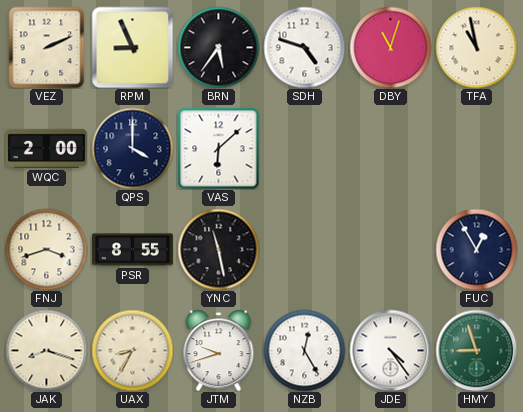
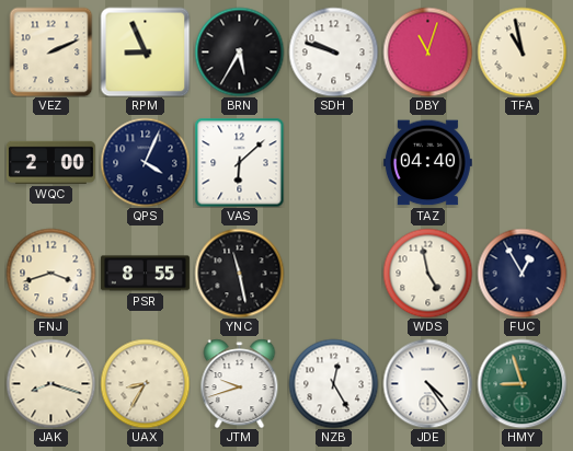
BRN: 5:36 -> 5:35 (239, 51)
SDH: 4:48 -> 9:48 (333, 51)
QPS: 4:00 -> 4:04 (145, 162)
TAZ: none -> 04:40 (427, 163)
WDS: none -> 4:58 (427, 273)
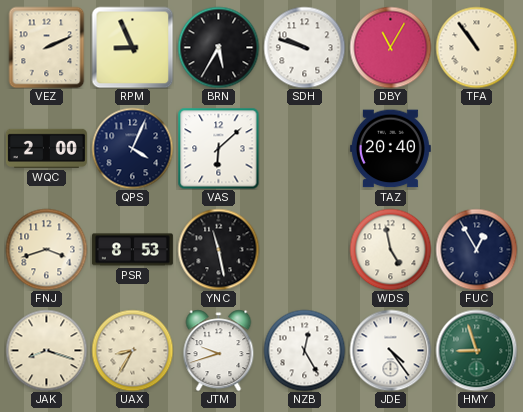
DBY: 11:03 -> 11:05 (390, 47)
TFA: 10:58 -> 10:54 (476, 47)
TAZ: 04:40 -> 20:40 (390, 149)
PSR: 8:55 -> 8:53 (132, 250)
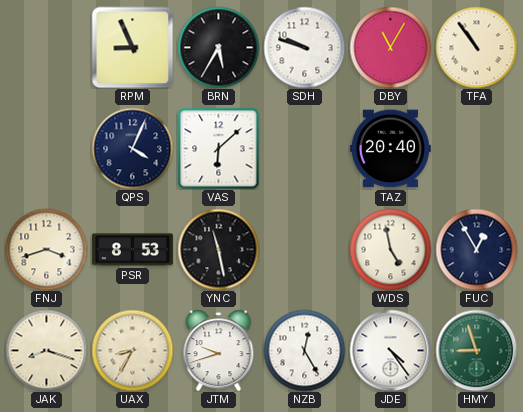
VEZ: 2:11 -> none (47, 47)
WQC: 2:00 -> none (46, 148)
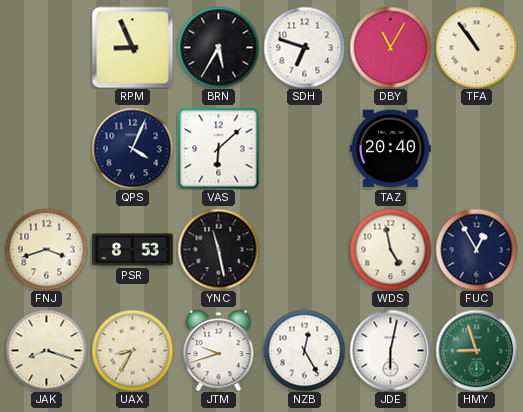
SDH: 9:48 -> 6:48 (304, 47)
JDE: 4:24 -> 6:02 (390, 350)
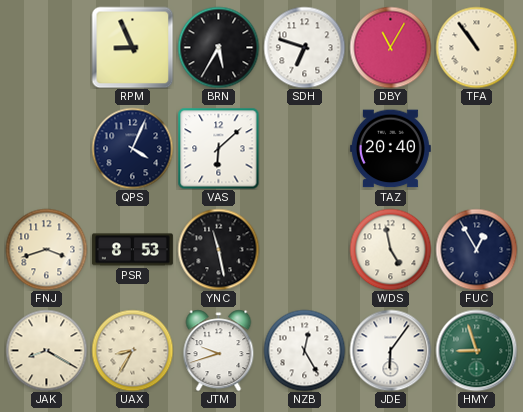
JAK: 8:18 -> 8:20 (46, 350)
JDE: 6:02 -> 6:06 (390, 350)
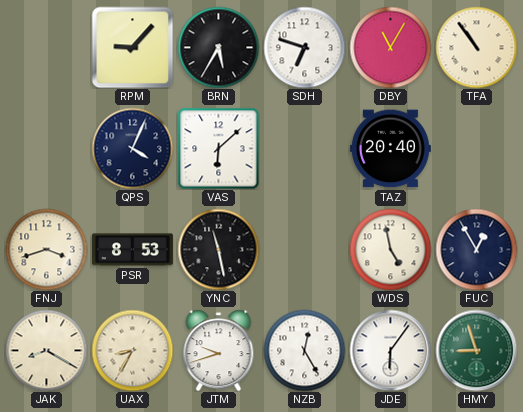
RPM: 8:56 -> 9:07 (132, 47)
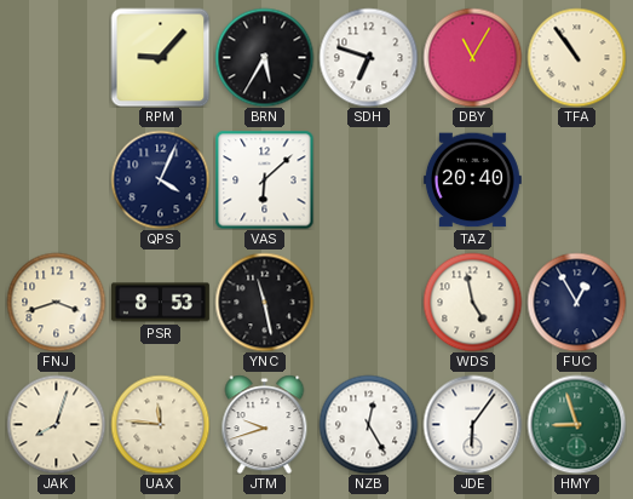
JAK: 8:20 -> 8:03 (56, 424)
UAX: 8:35 -> 11:46 (160, 424)
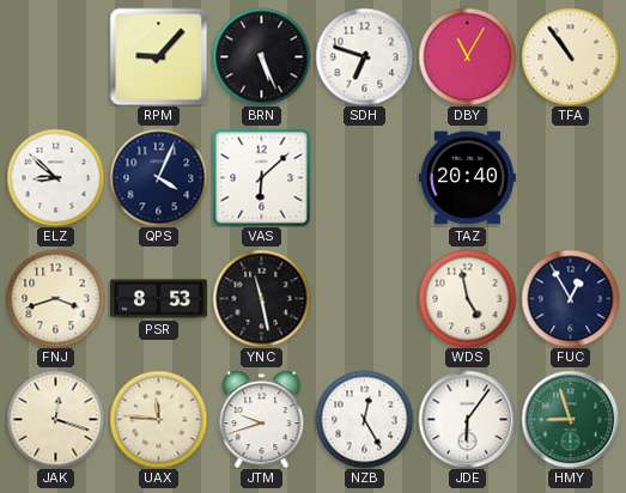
BRN: 5:35 -> 5:26 (261, 56)
ELZ: none -> 8:52 (55, 177)
JAK: 8:03 -> 12:18 (55, 419)
